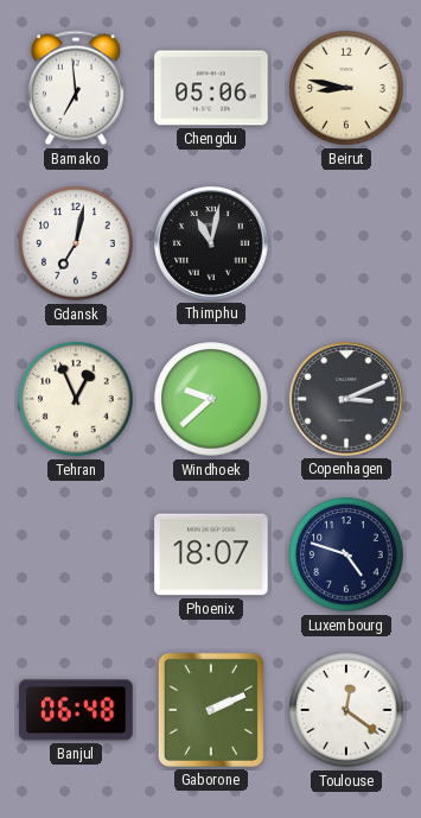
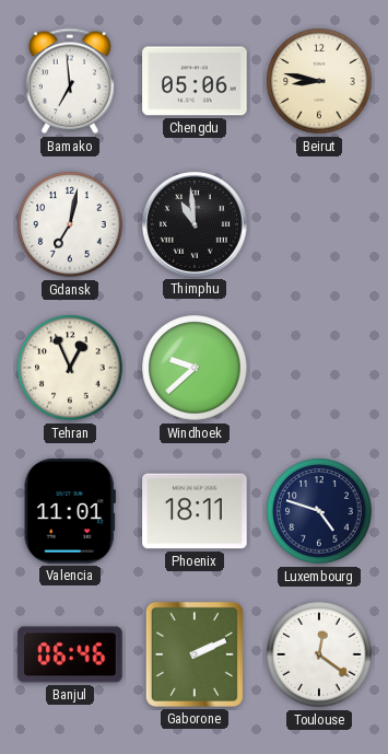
Thimphu: 11:02 -> 10:59 (196, 225)
Copenhagen: 3:11 -> none (347, 400)
Valencia: none -> 11:01 (70, 511)
Phoenix: 18:07 -> 18:11 (195, 511)
Banjul: 06:48 -> 06:46 (70, 654)
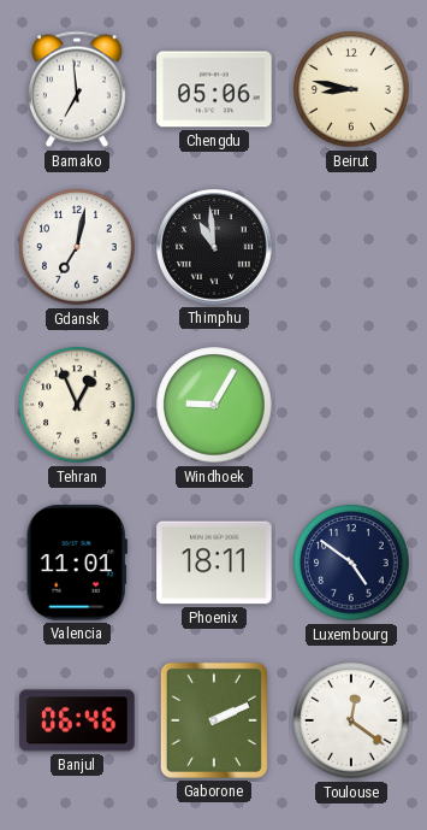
Windhoek: 9:38 -> 9:05 (214, 405)
Luxembourg: 4:48 -> 4:51 (351, 563)
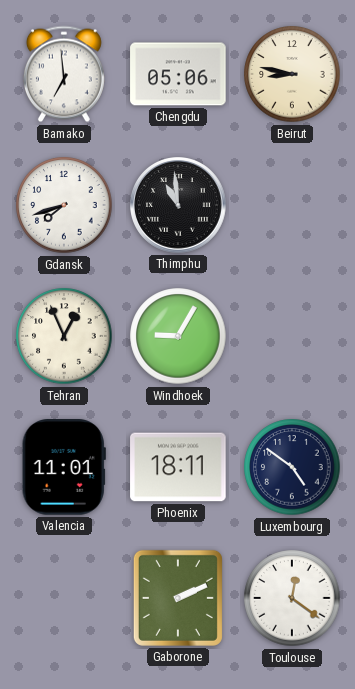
Gdansk: 7:02 -> 7:42 (64, 205)
Banjul: 06:46 -> none (77, 720)
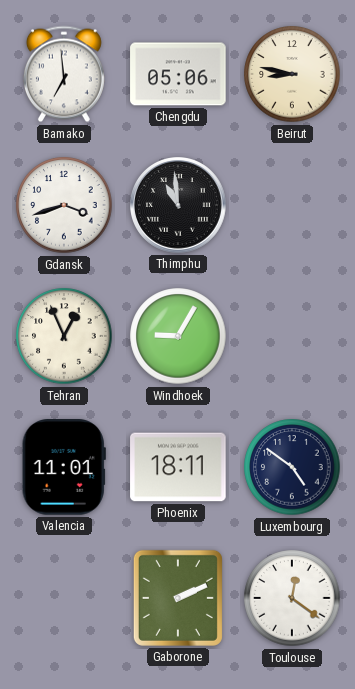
Gdansk: 7:42 -> 3:42 (64, 205)
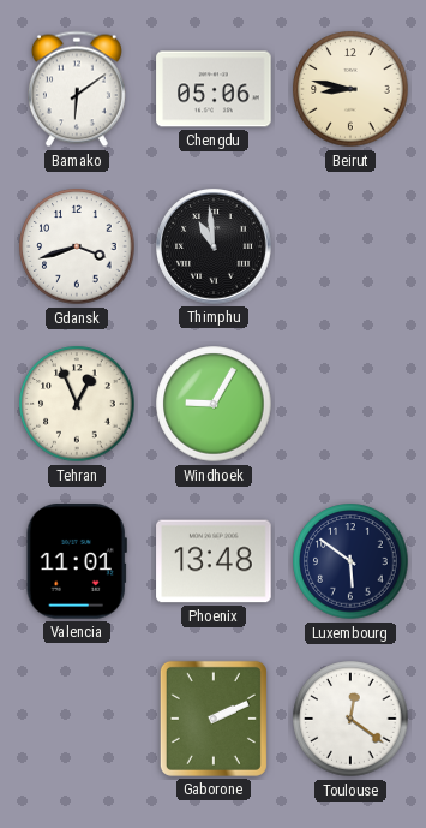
Bamako: 6:59 -> 6:09 (77, 89)
Phoenix: 18:11 -> 13:48 (214, 561)
Luxembourg: 4:51 -> 5:51 (350, 561)
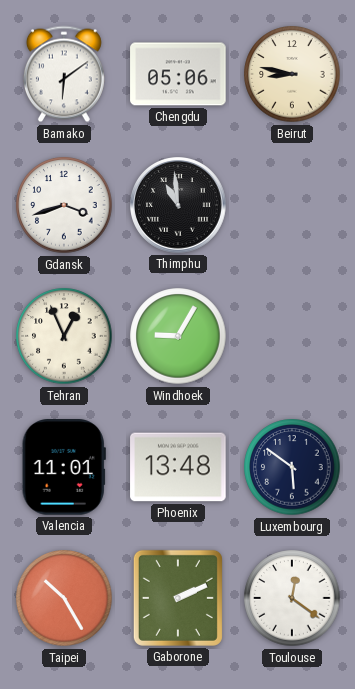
Taipei: none -> 10:25 (64, 598)
